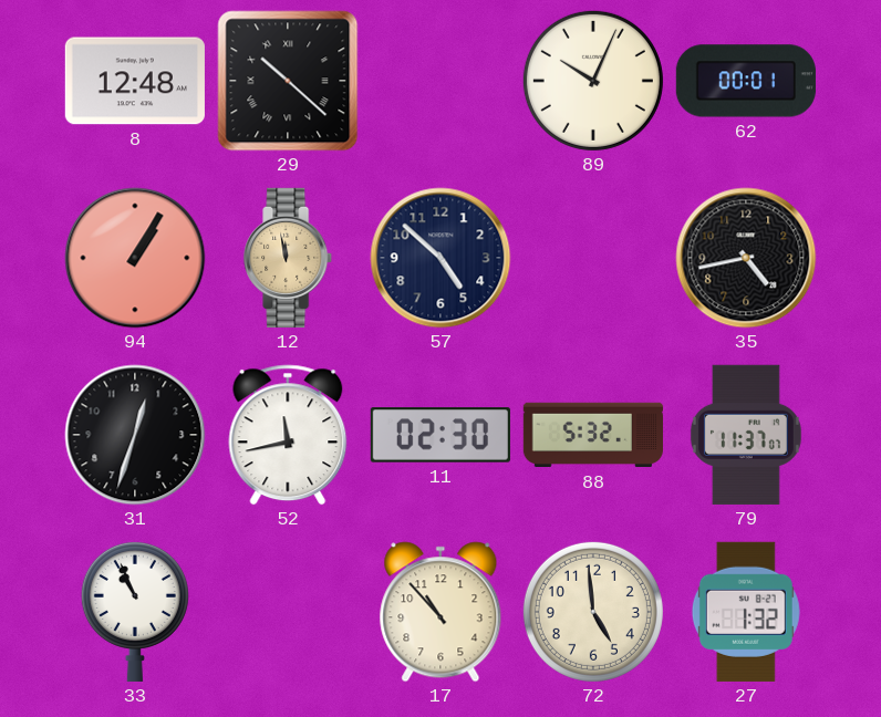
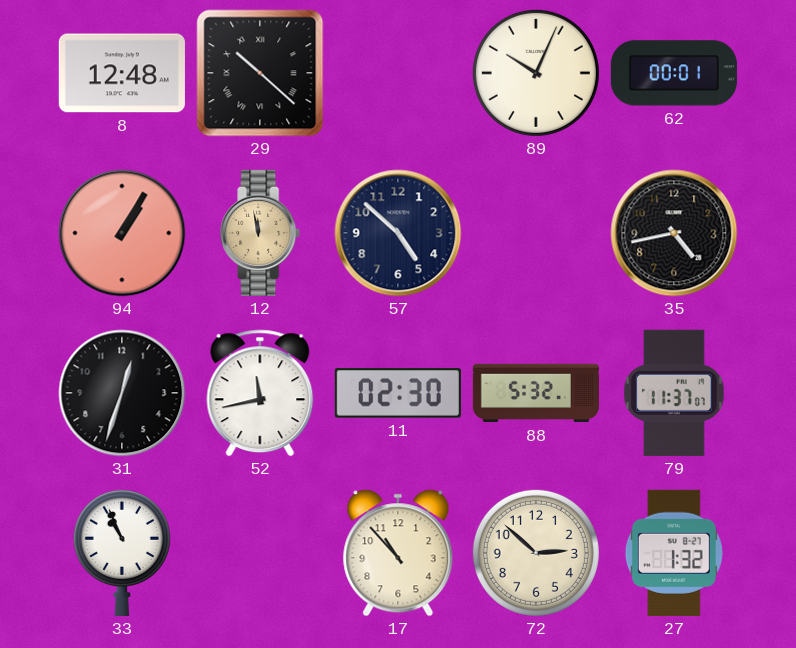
72: 4:59 -> 2:52 (536, 553)
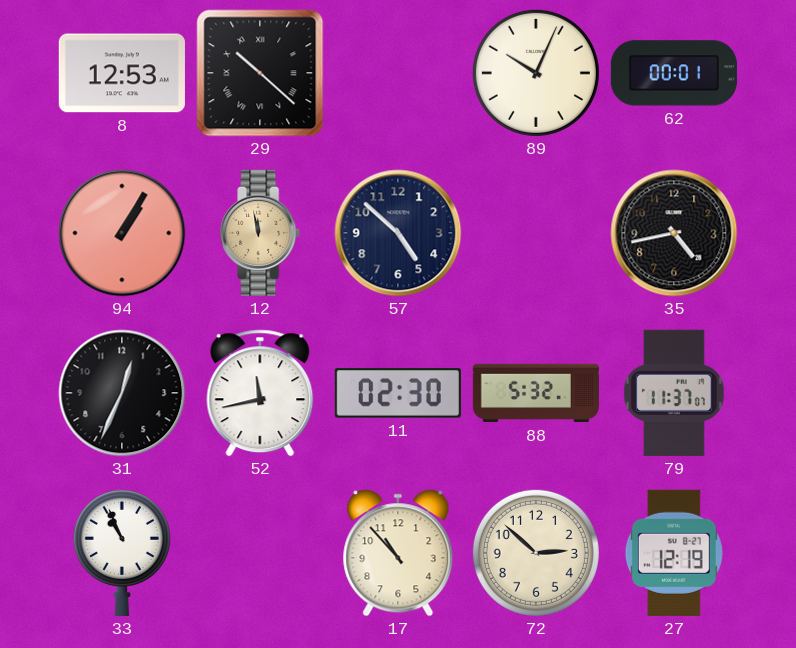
8: 12:48 -> 12:53 (122, 73)
31: 12:33 -> 12:34 (122, 393)
27: 1:32 -> 12:19 (674, 553)
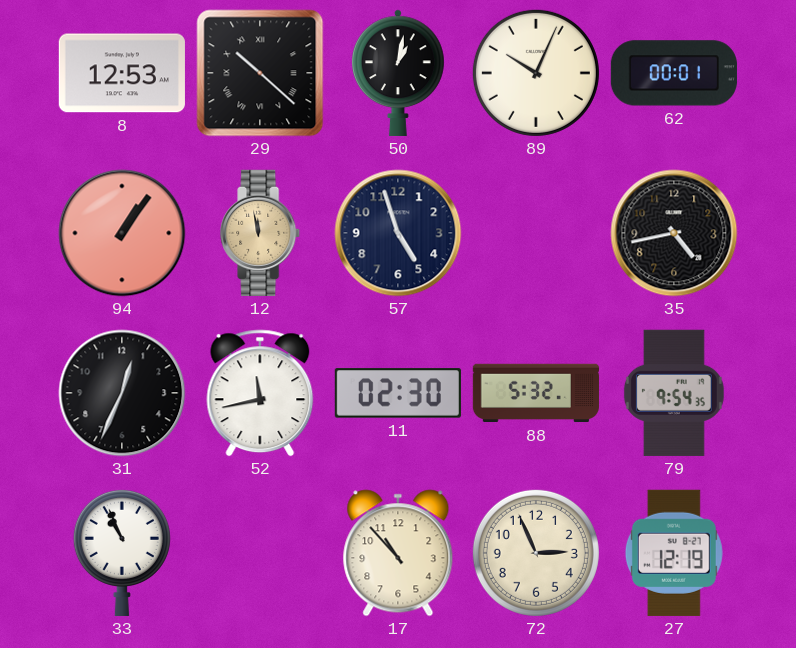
50: none -> 1:02 (399, 73)
94: 1:05 -> 1:06 (122, 233)
57: 4:52 -> 4:57 (398, 233)
79: 11:37 -> 9:54 (674, 393)
72: 2:52 -> 2:56 (536, 553)
